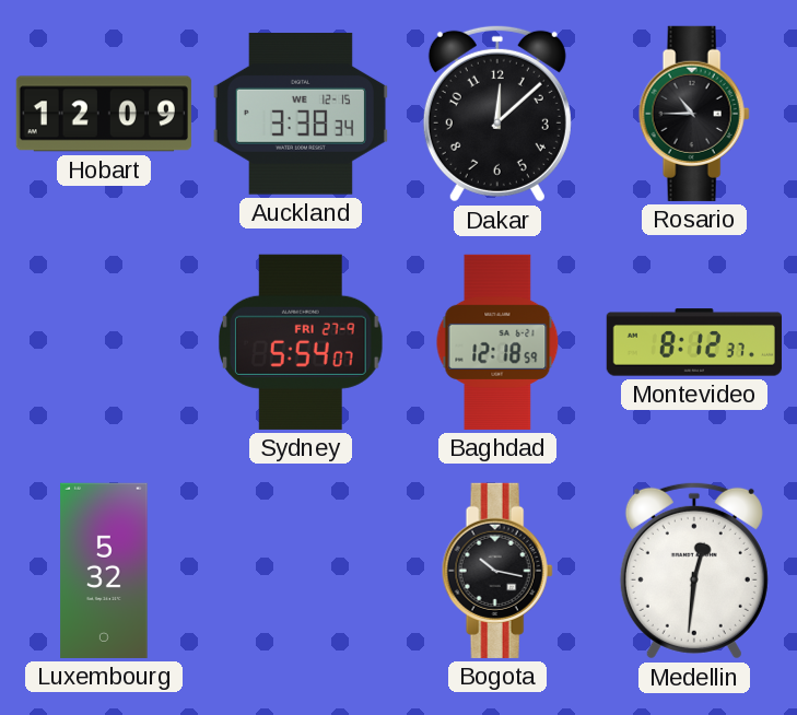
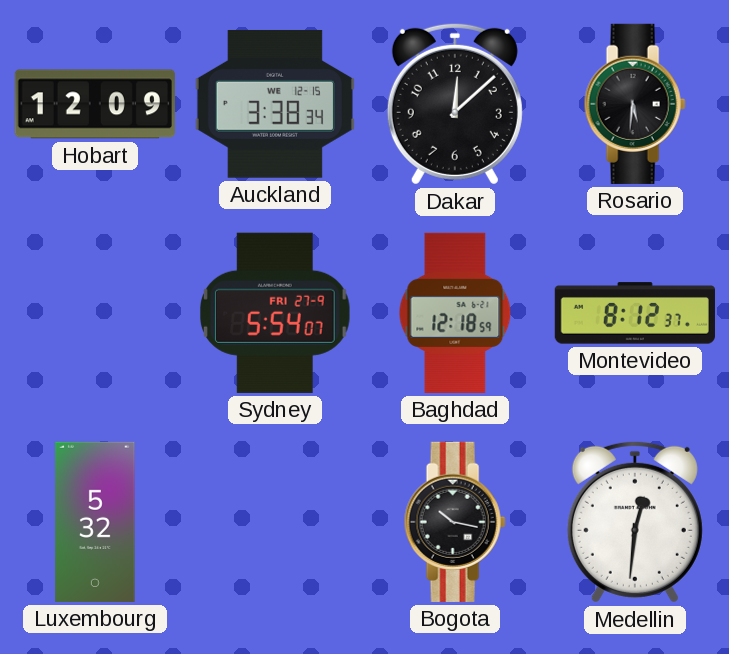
Rosario: 10:45 -> 5:31 (635, 104)
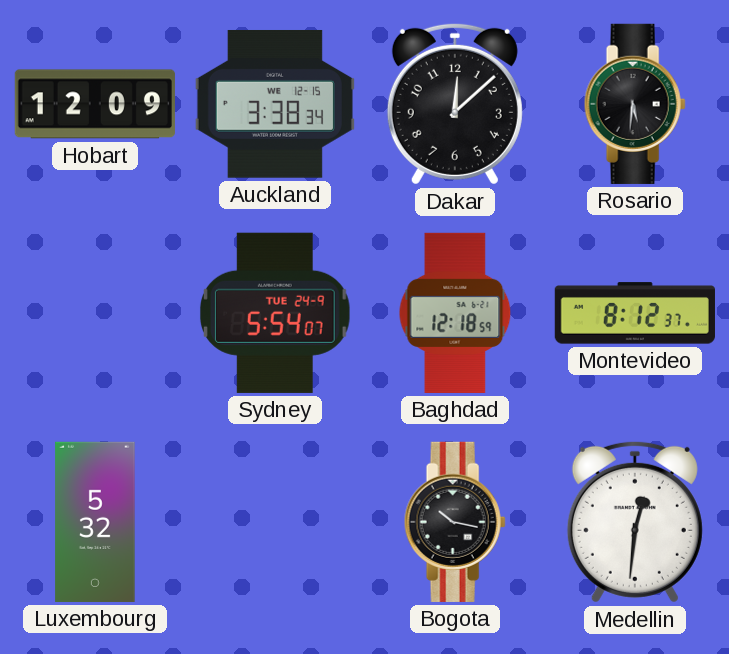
Sydney date: FRI 27-9 -> TUE 24-9 (275, 313)
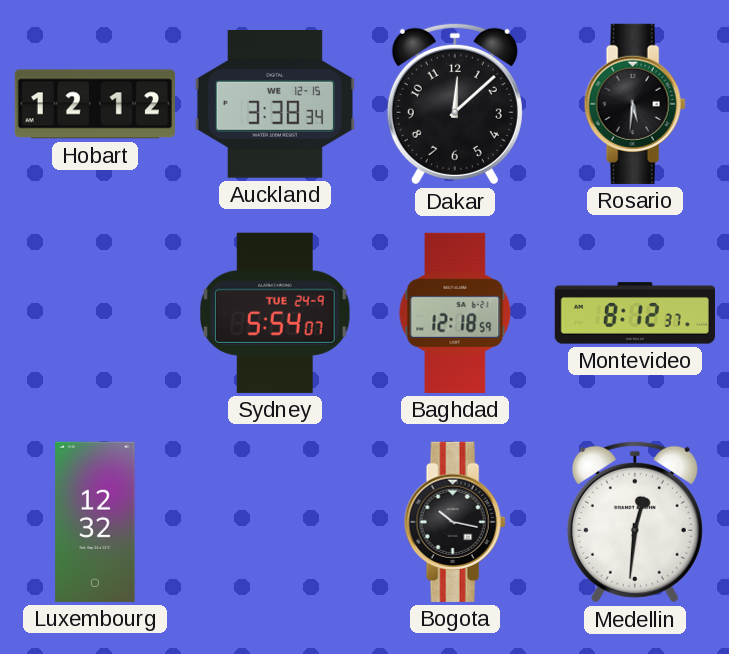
Hobart: 12:09 -> 12:12 (95, 104)
Luxembourg: 5:32 -> 12:32 (95, 522)
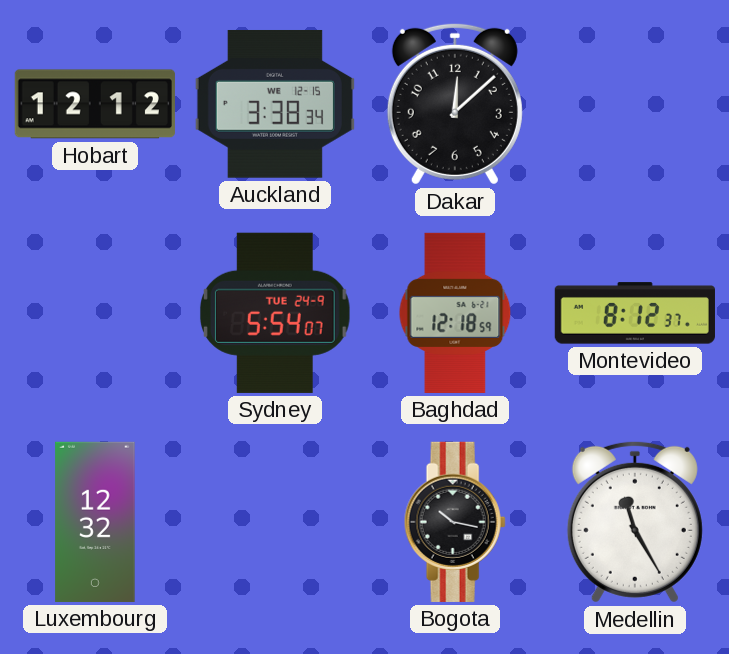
Rosario: 5:31 -> none (635, 104)
Medellin: 12:31 -> 11:25 (635, 522)
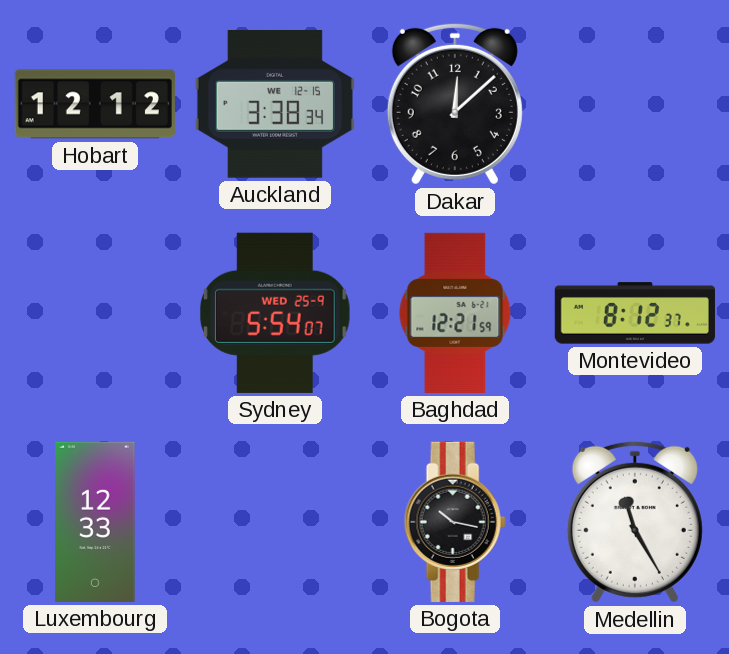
Sydney date: TUE 24-9 -> WED 25-9 (275, 313)
Baghdad: 12:18 -> 12:21 (455, 313)
Luxembourg: 12:32 -> 12:33 (95, 522)
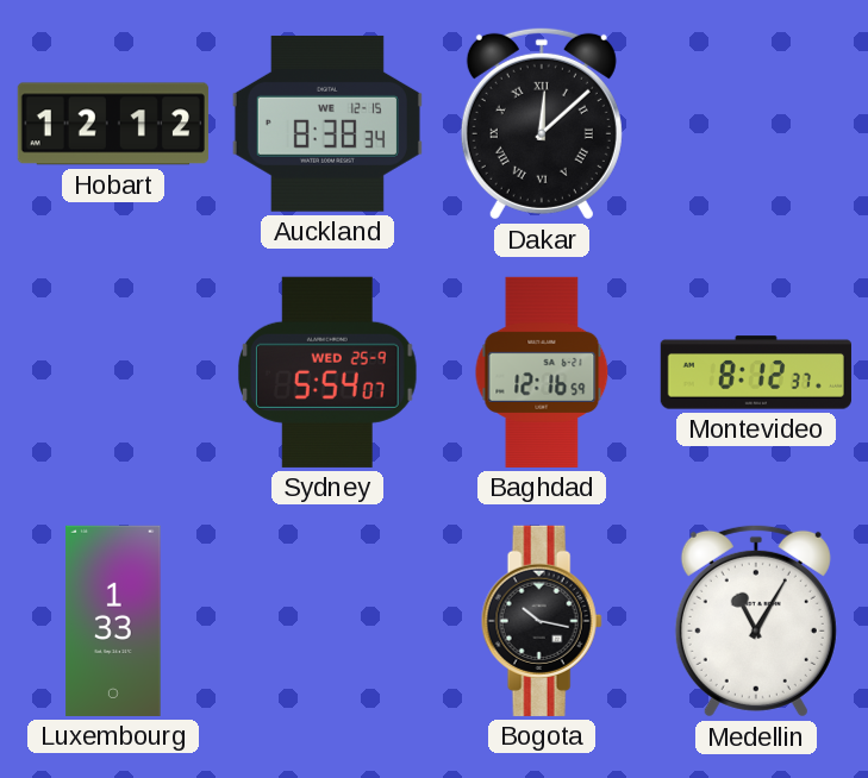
Auckland: 3:38 -> 8:38 (327, 124)
Dakar numerals: Arabic -> Roman (542, 124)
Baghdad: 12:21 -> 12:16 (542, 372)
Luxembourg: 12:33 -> 1:33 (113, 621)
Medellin: 11:25 -> 11:05 (756, 621)
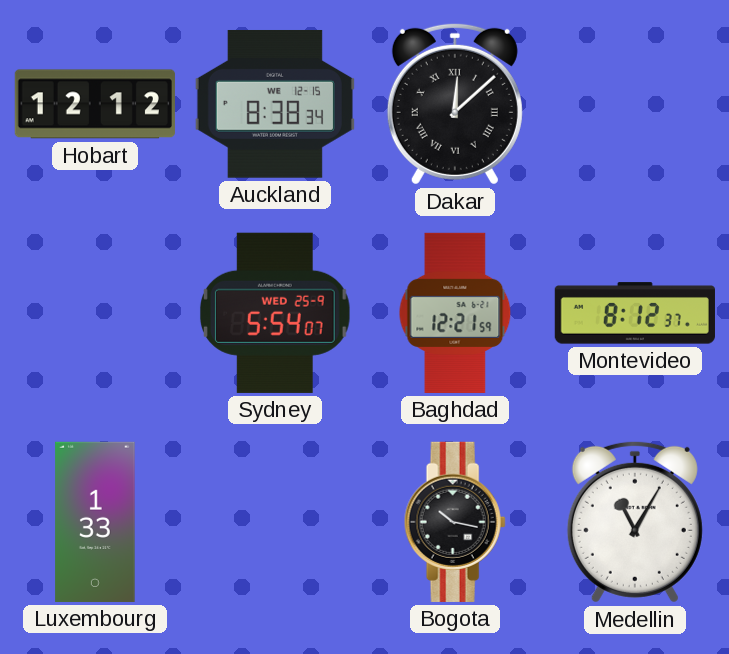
Baghdad: 12:16 -> 12:21 (455, 313)
